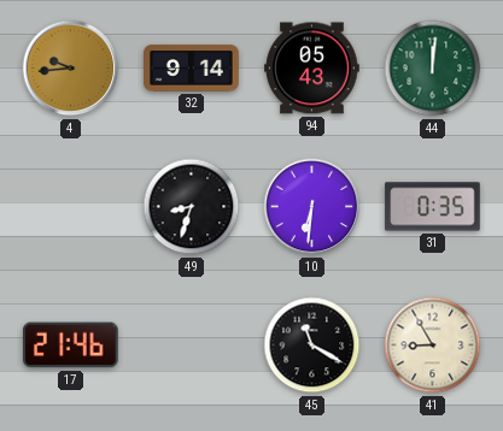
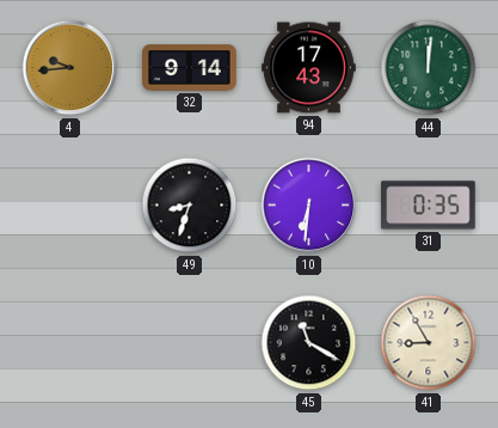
94: 05:43 -> 17:43 (309, 68)
17: 21:46 -> none (70, 346)
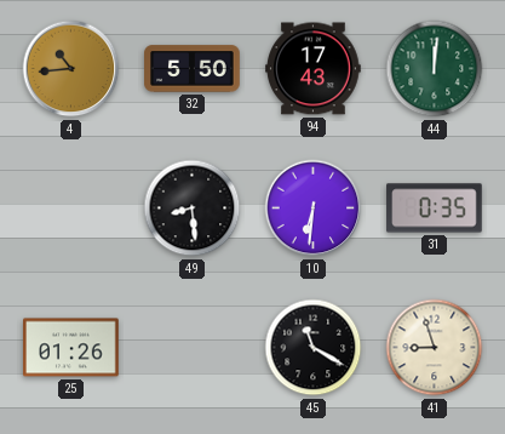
4: 9:44 -> 10:44 (71, 69)
32: 9:14 -> 5:50 (193, 69)
49: 8:33 -> 8:29 (193, 209)
25: none -> 01:26 (71, 348)
41: 8:55 -> 8:57 (435, 348)
